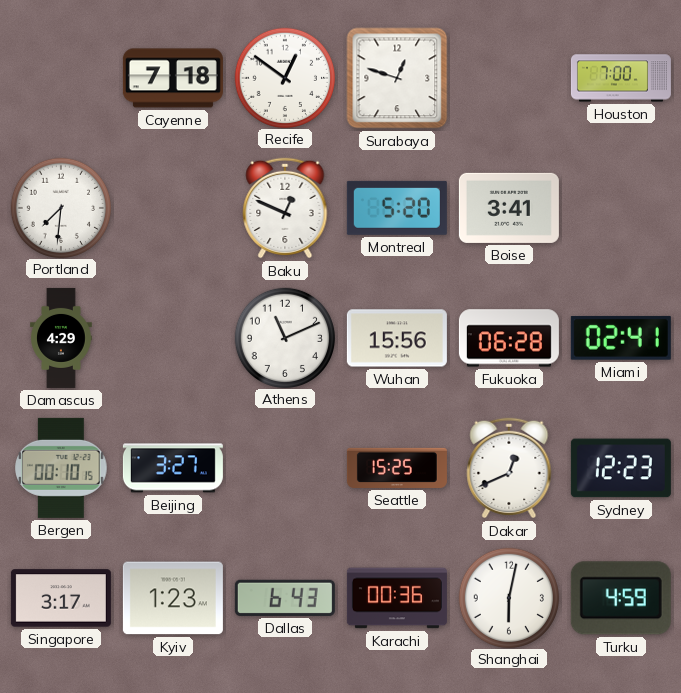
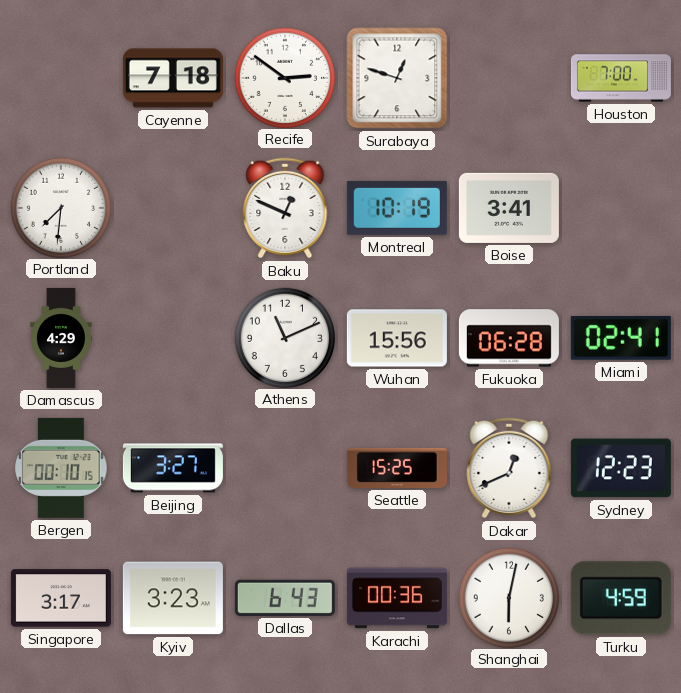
Recife: 12:51 -> 2:51 (284, 77)
Montreal: 5:20 -> 10:19 (397, 208)
Kyiv: 1:23 -> 3:23 (173, 598)
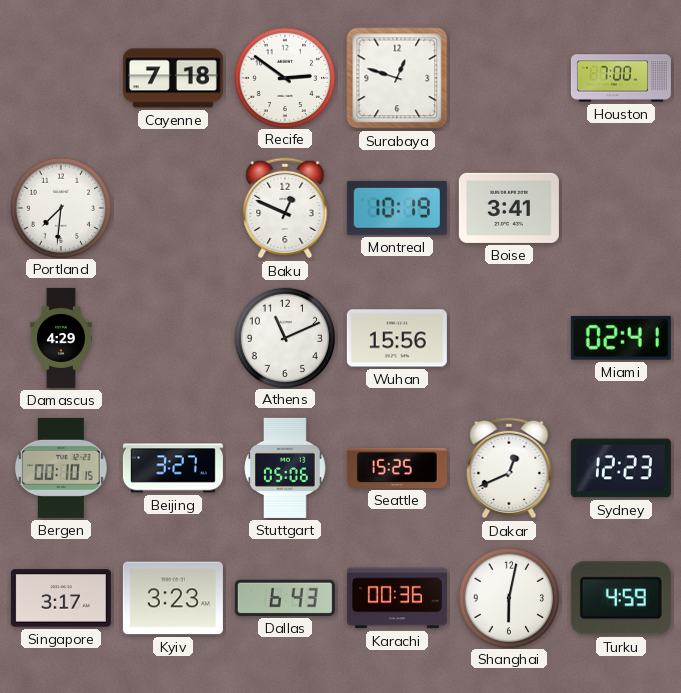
Fukuoka: 06:28 -> none (509, 338)
Stuttgart: none -> 05:06 (285, 468)
